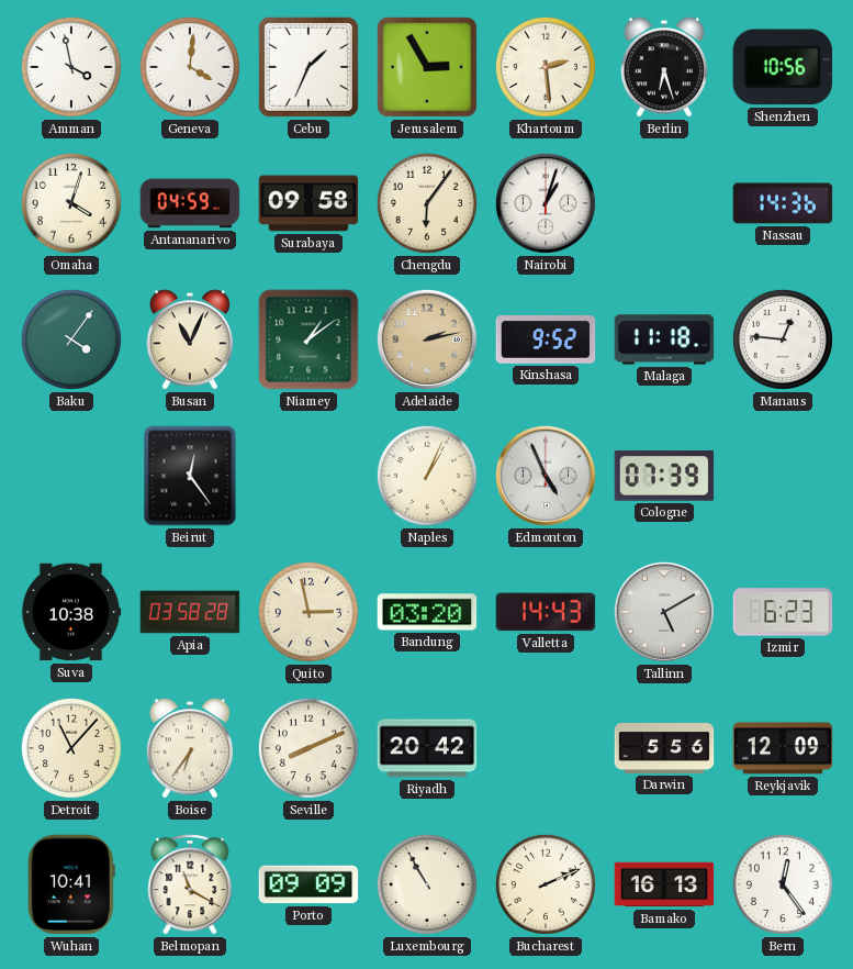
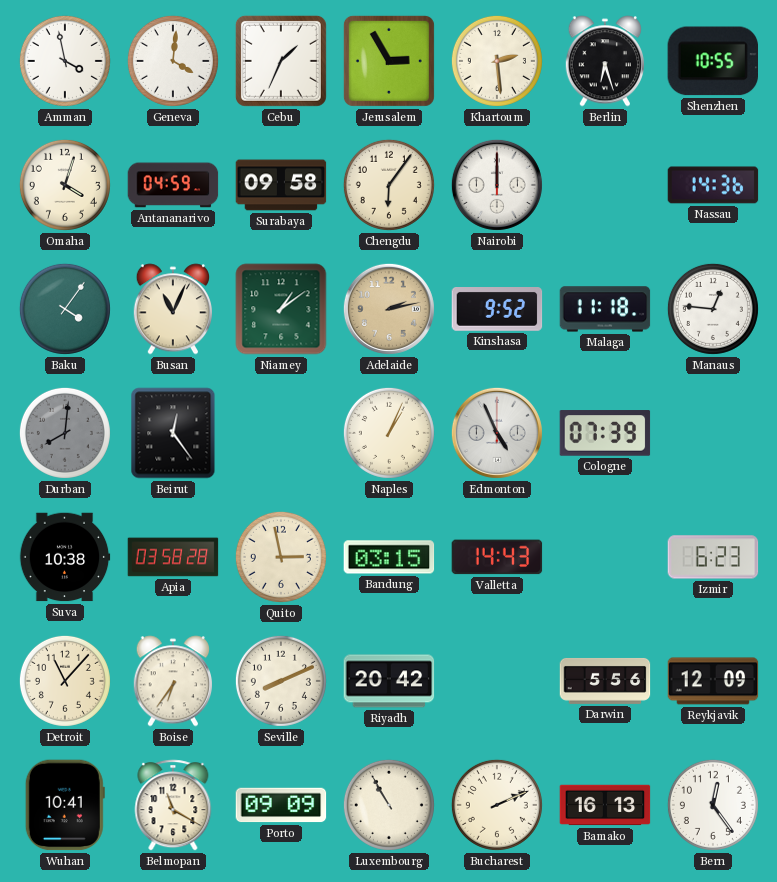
Shenzhen: 10:56 -> 10:55 (712, 61)
Nairobi: 1:03 -> 12:00 (497, 185)
Durban: none -> 8:01 (65, 433)
Bandung: 03:20 -> 03:15 (389, 557)
Tallinn: 5:10 -> none (664, 612)
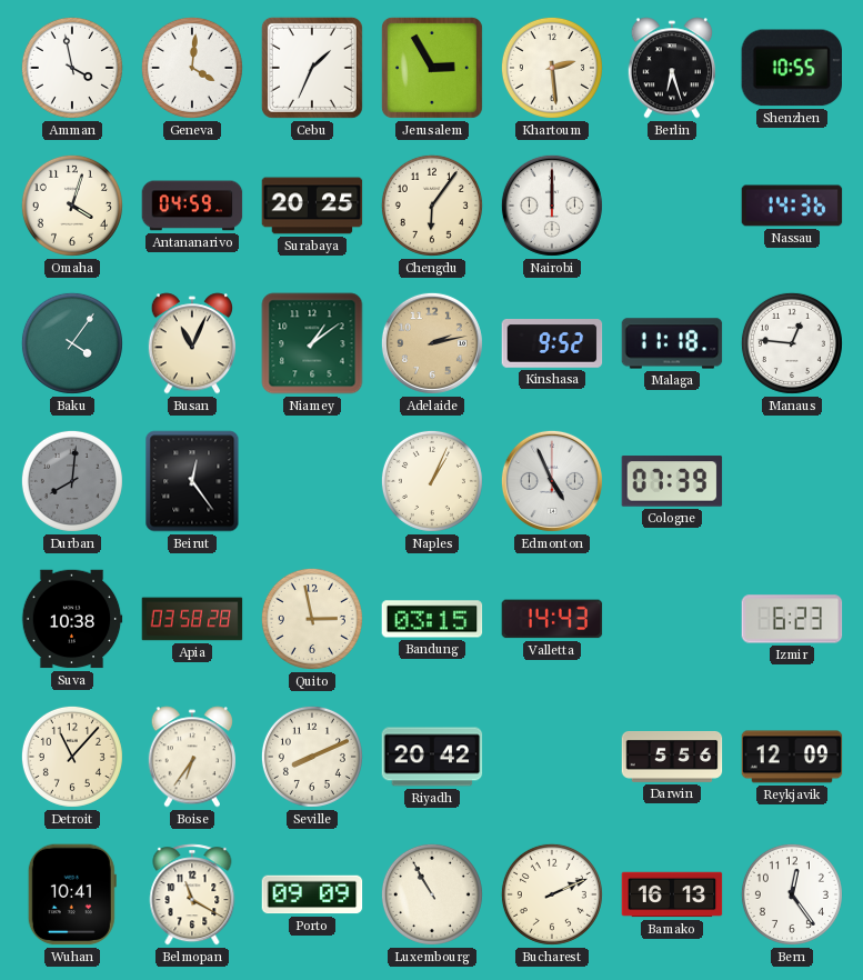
Surabaya: 09:58 -> 20:25 (312, 206)
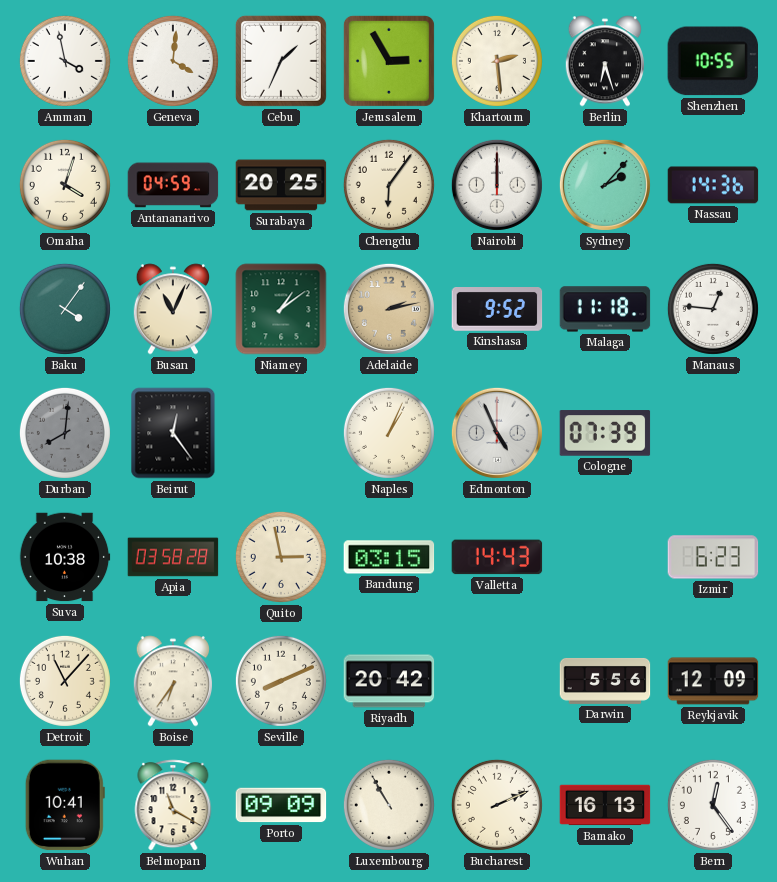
Sydney: none -> 2:07 (605, 185)
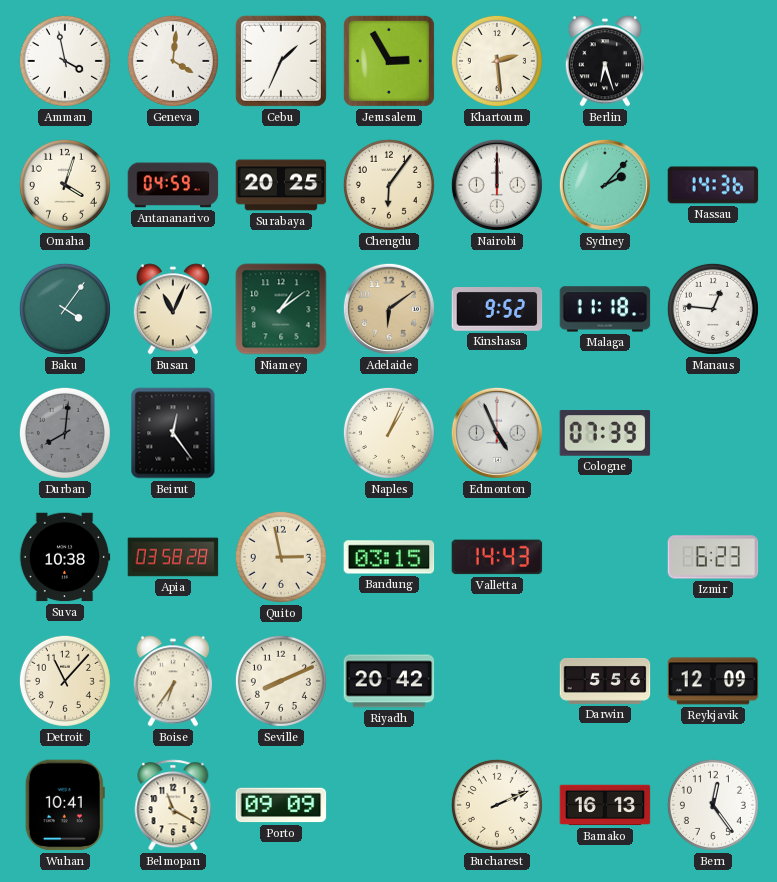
Shenzhen: 10:55 -> none (712, 61)
Adelaide: 2:13 -> 6:09 (389, 309)
Luxembourg: 10:55 -> none (389, 805)
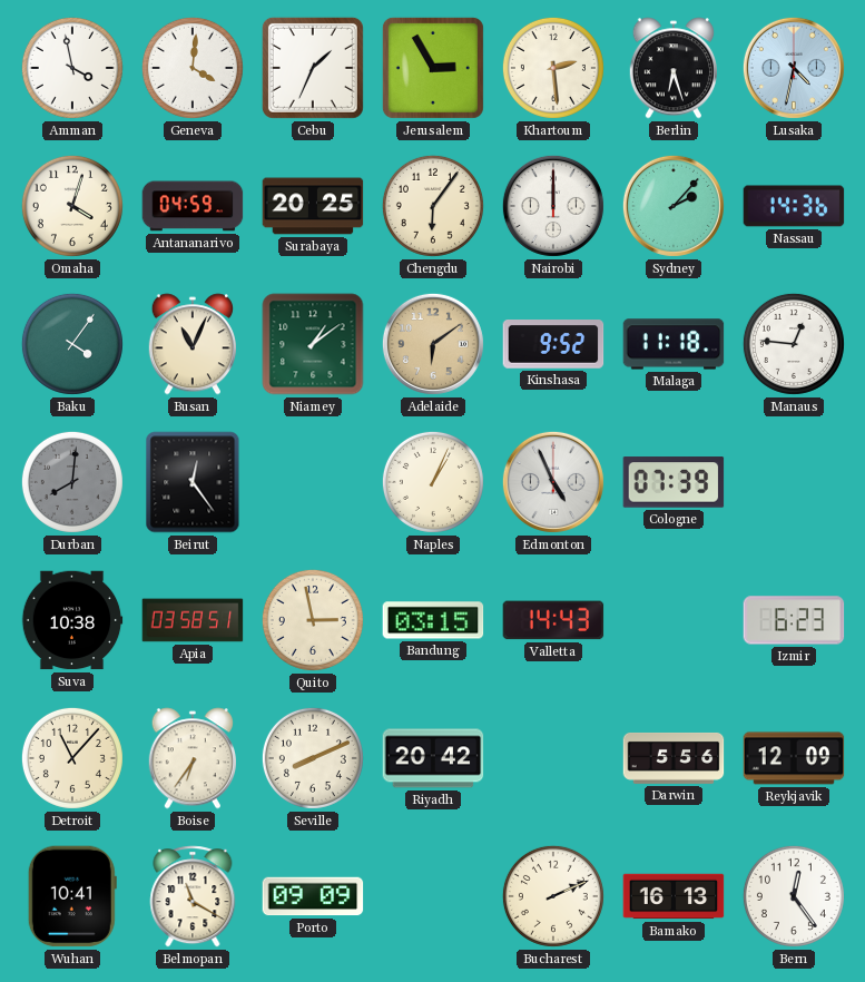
Lusaka: none -> 4:32 (794, 68)
Apia: 03:58:28 -> 03:58:51 (193, 620)
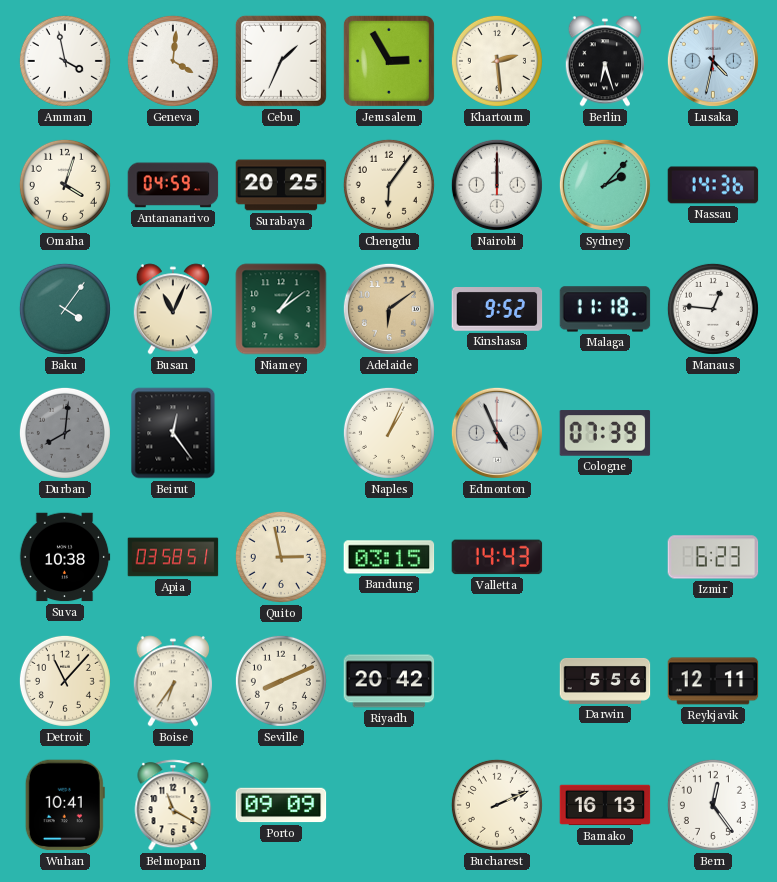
Reykjavik: 12:09 -> 12:11 (713, 681)
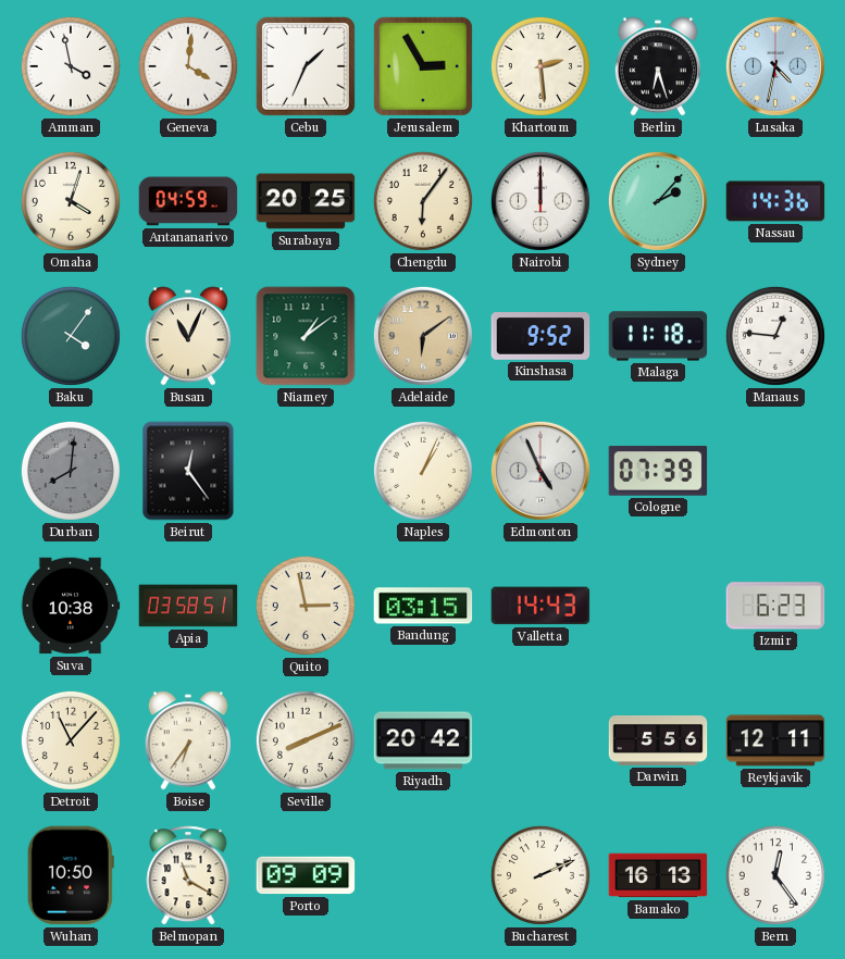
Wuhan: 10:41 -> 10:50 (71, 875)
